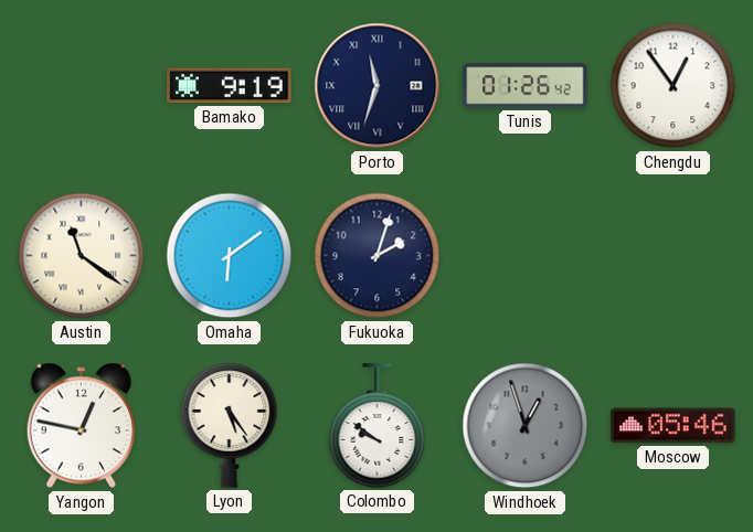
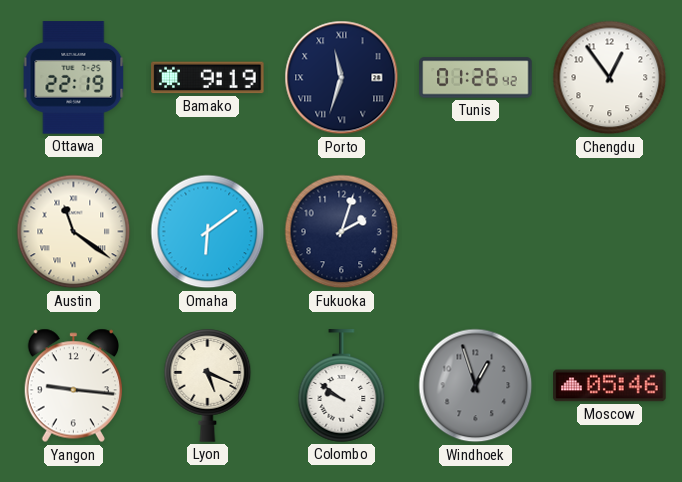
Ottawa: none -> 22:19 (74, 78)
Yangon: 12:47 -> 9:16 (73, 386)
Lyon: 5:24 -> 5:19 (208, 386)
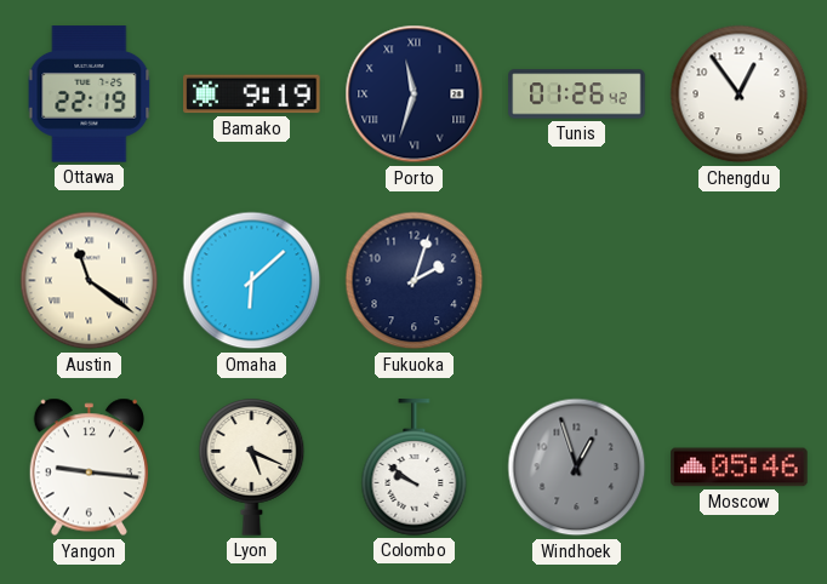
Omaha: 6:09 -> 6:08 (252, 281)
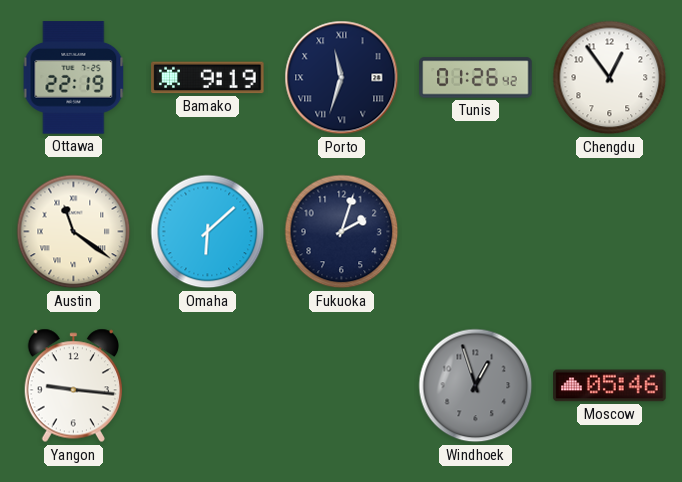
Lyon: 5:19 -> none (252, 468)
Colombo: 9:51 -> none (415, 468)
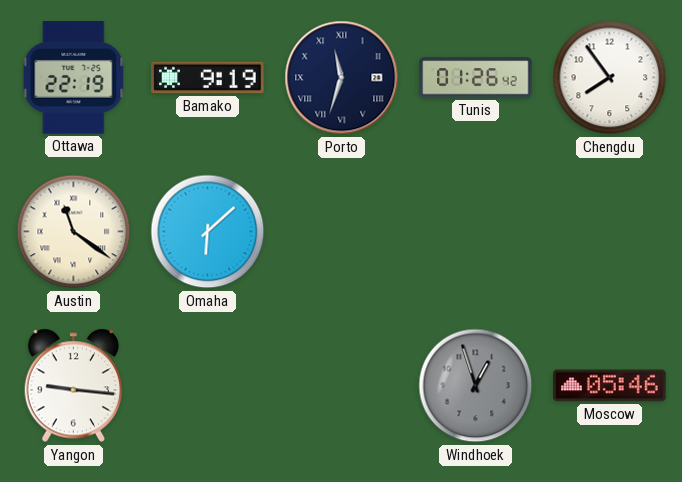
Chengdu: 12:54 -> 7:54 (610, 78)
Fukuoka: 2:03 -> none (342, 232)
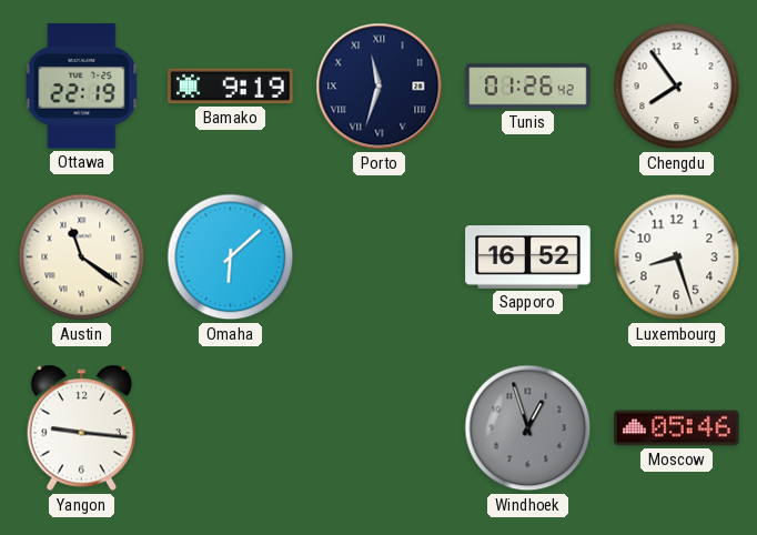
Sapporo: none -> 16:52 (528, 258)
Luxembourg: none -> 8:27 (677, 258)
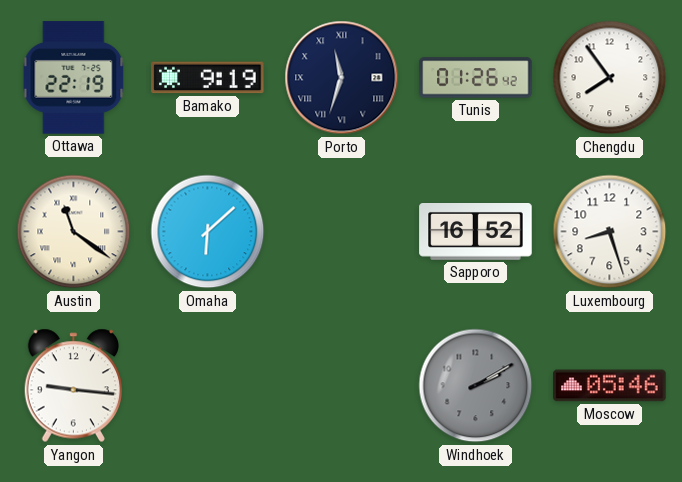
Windhoek: 12:57 -> 2:10 (476, 386)
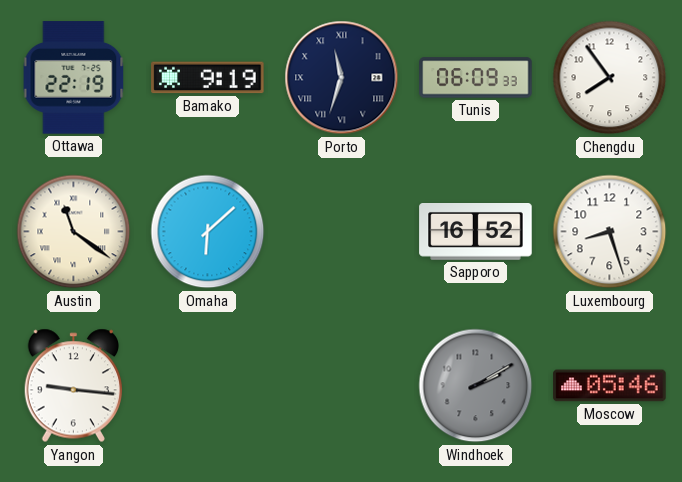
Tunis: 01:26 -> 06:09 (476, 78)
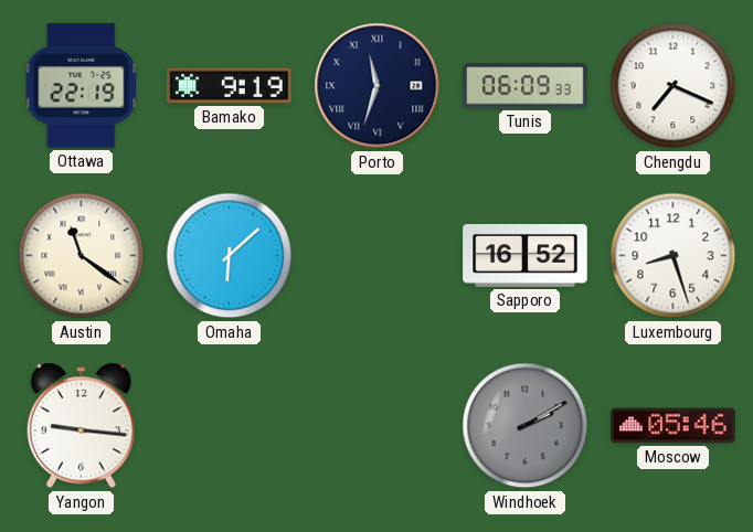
Chengdu: 7:54 -> 7:19 (674, 86)
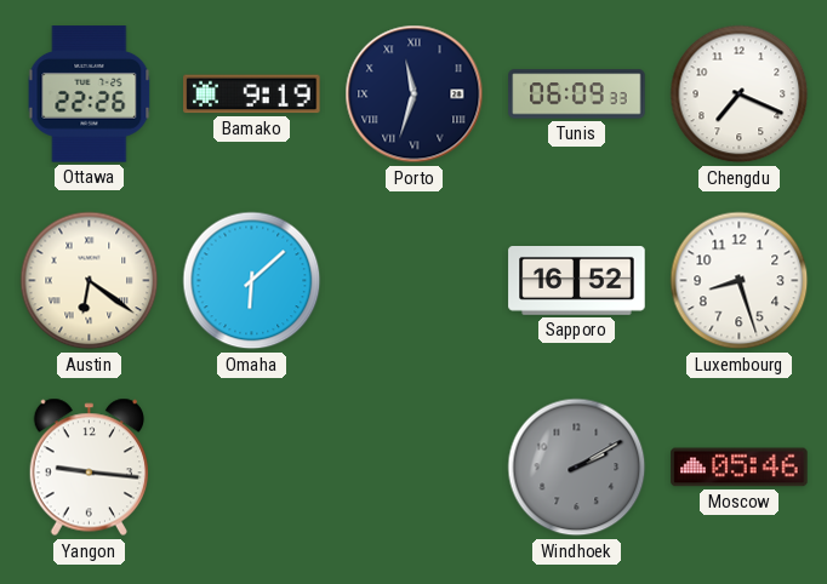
Ottawa: 22:19 -> 22:26 (90, 95)
Austin: 11:21 -> 6:21 (90, 281)
